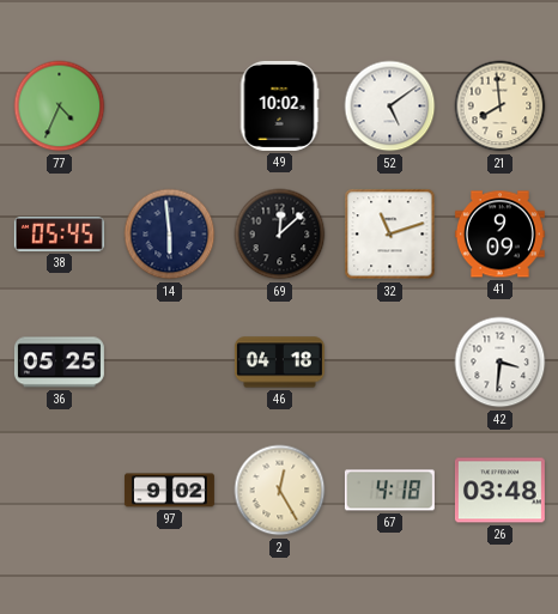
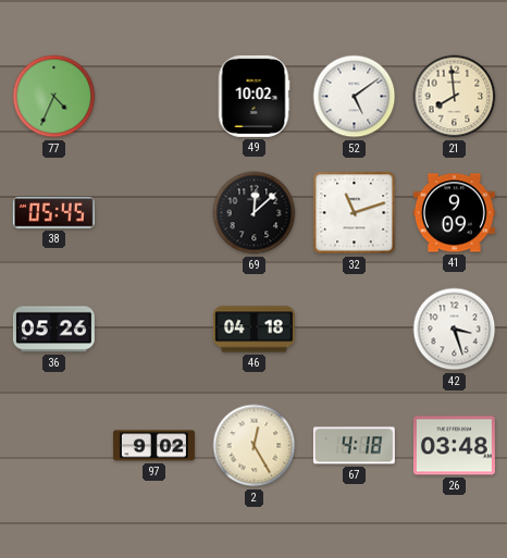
14: 5:59 -> none (170, 235)
36: 05:25 -> 05:26 (53, 330)
42: 3:31 -> 3:27 (455, 330)
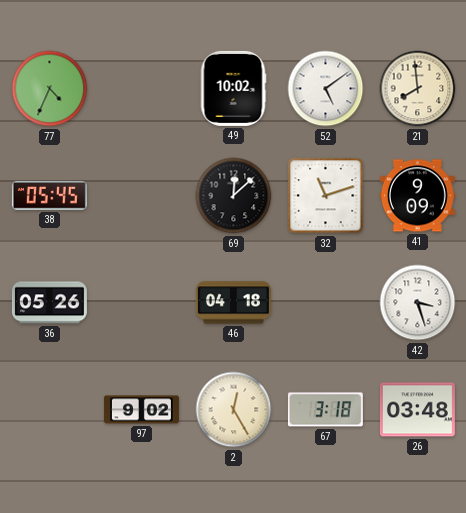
67: 4:18 -> 3:18 (325, 410)
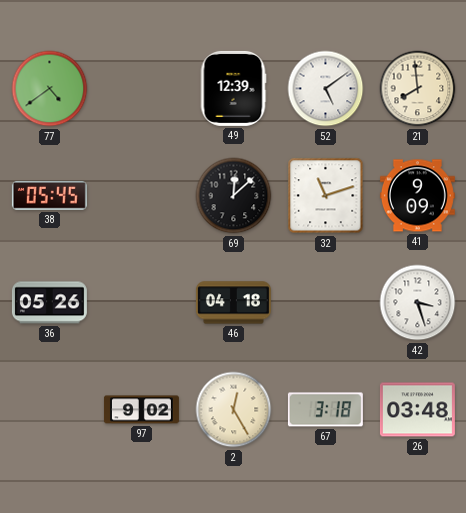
77: 4:34 -> 4:39 (50, 89)
49: 10:02 -> 12:39 (233, 88)
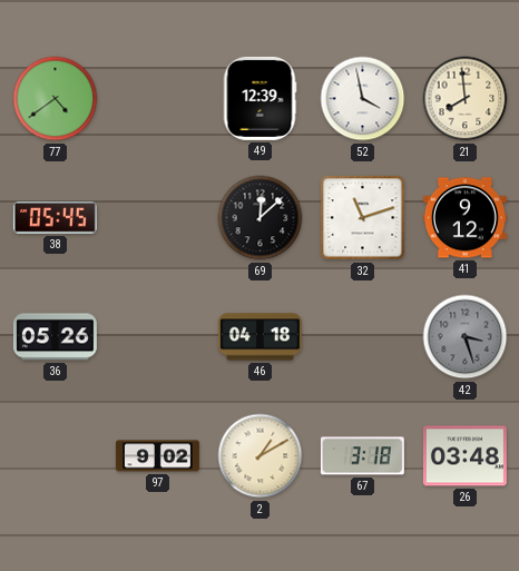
52: 5:09 -> 3:58 (363, 99)
41: 9:09 -> 9:12 (464, 218)
42 dial: white -> grey (466, 337)
2: 12:25 -> 1:10 (261, 456)
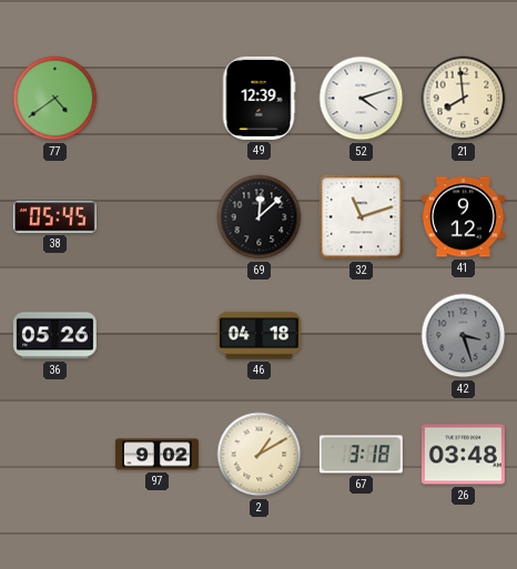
52: 3:58 -> 4:12 (362, 99)
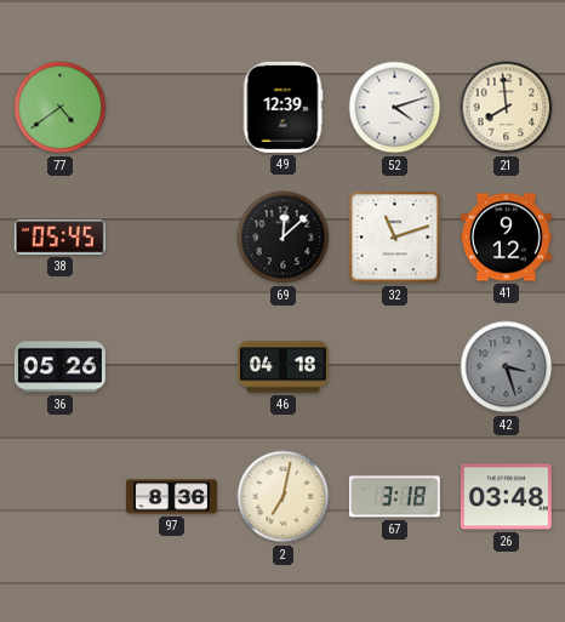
97: 9:02 -> 8:36 (171, 497)
2: 1:10 -> 7:02 (284, 497)
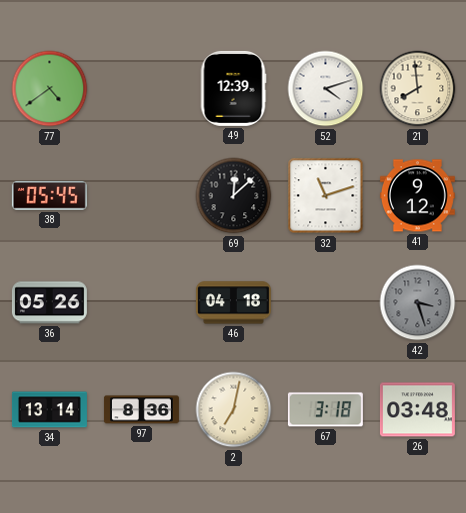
34: none -> 13:14 (49, 410)
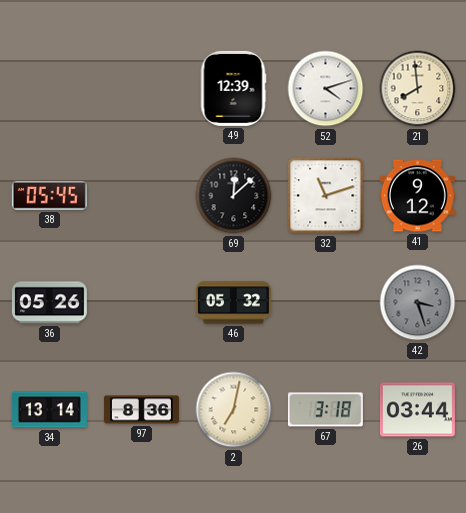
77: 4:39 -> none (50, 89)
46: 04:18 -> 05:32 (233, 303)
26: 03:48 -> 03:44 (417, 410)
